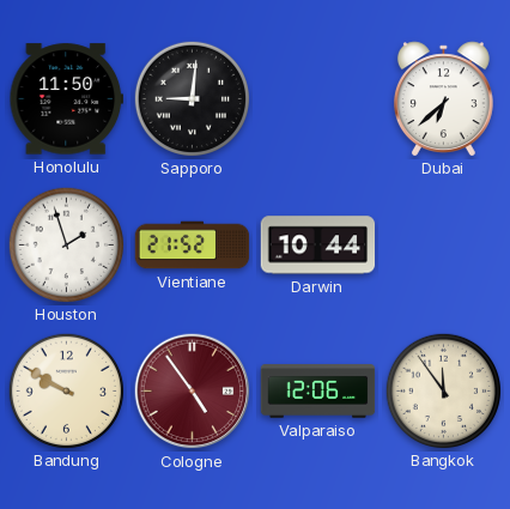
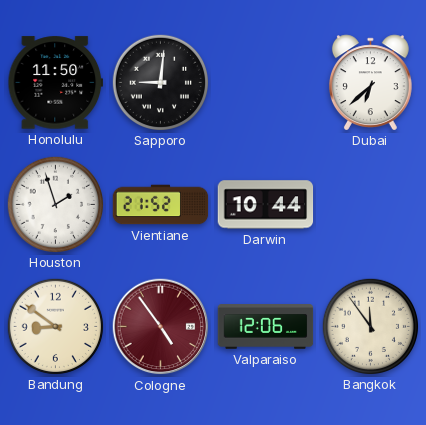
Bandung: 9:50 -> 8:51 (55, 326)
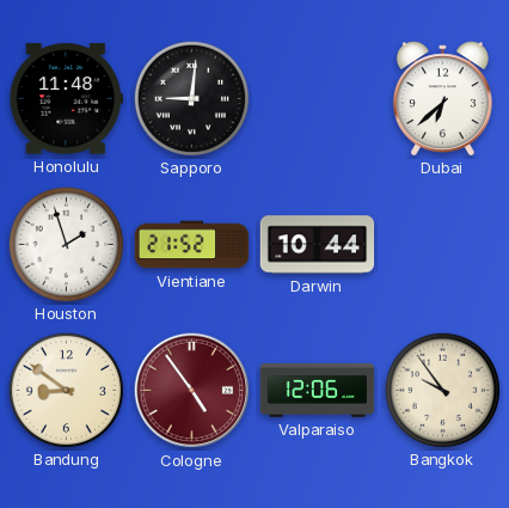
Honolulu: 11:50 -> 11:48 (66, 99)
Bangkok: 11:54 -> 9:54 (442, 390)
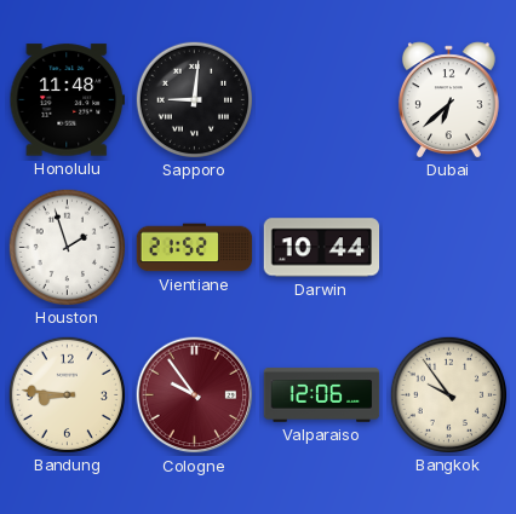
Bandung: 8:51 -> 8:46 (67, 394)
Cologne: 4:54 -> 9:54 (195, 395)
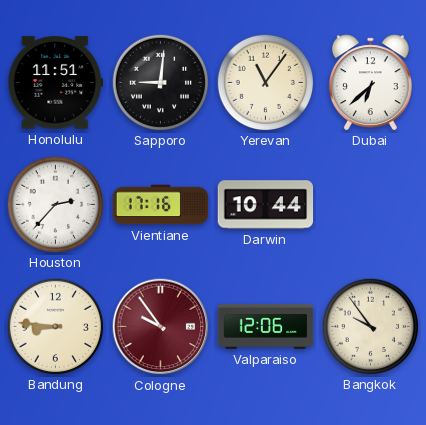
Honolulu: 11:48 -> 11:51 (55, 83)
Yerevan: none -> 11:06 (265, 82)
Houston: 1:57 -> 2:37 (55, 204)
Vientiane: 21:52 -> 17:16 (161, 205)
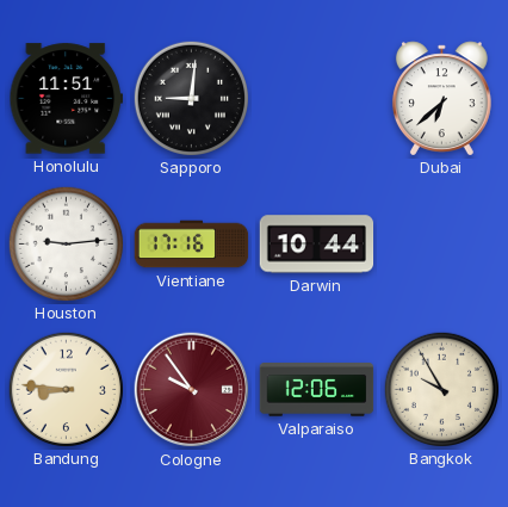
Yerevan: 11:06 -> none (265, 82)
Houston: 2:37 -> 9:14 (66, 243)
Bangkok: 9:54 -> 9:55 (441, 389)
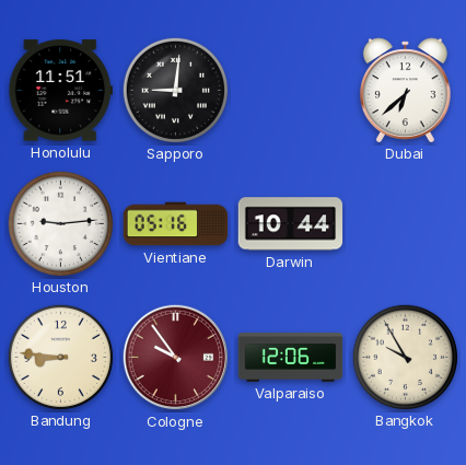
Vientiane: 17:16 -> 05:16 (176, 224)
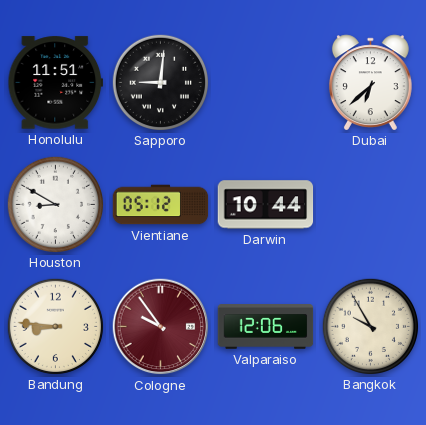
Houston: 9:14 -> 8:50 (55, 204)
Vientiane: 05:16 -> 05:12 (161, 205)
